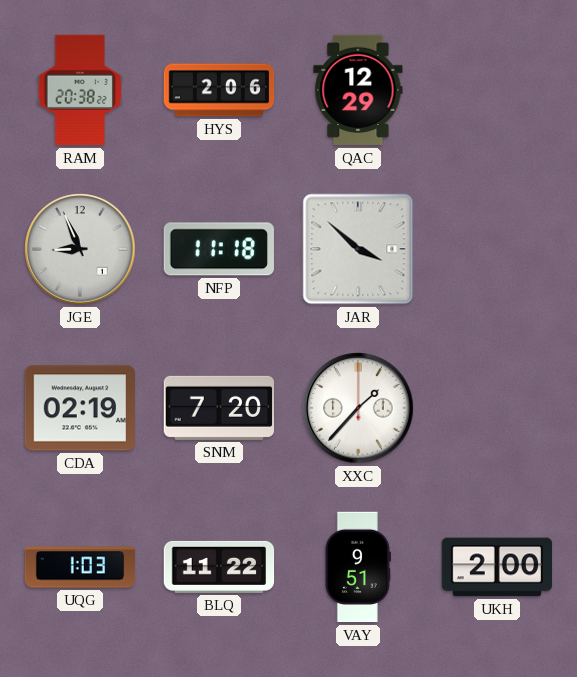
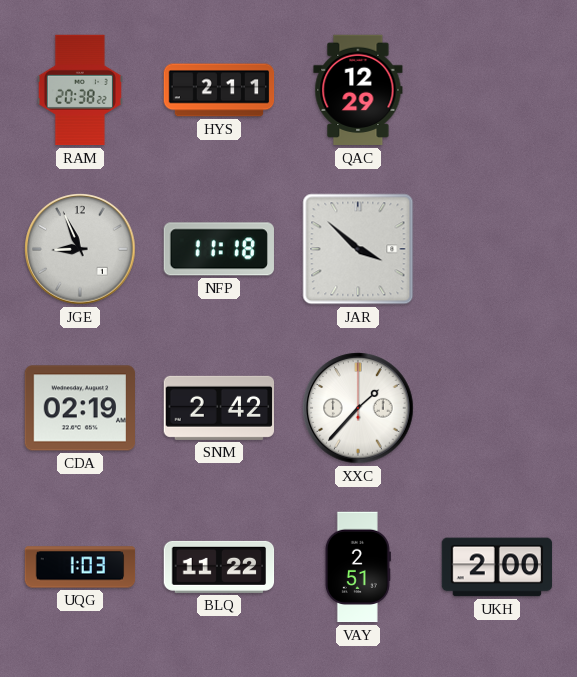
HYS: 2:06 -> 2:11 (219, 90)
SNM: 7:20 -> 2:42 (218, 408)
VAY: 9:51 -> 2:51 (358, 567)
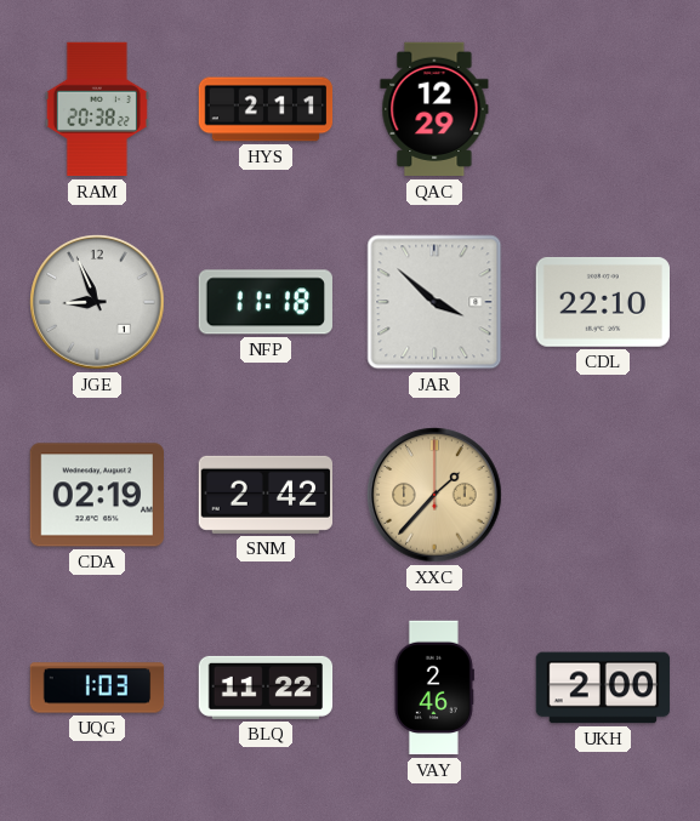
CDL: none -> 22:10 (602, 302)
XXC dial: white -> champagne (434, 495)
VAY: 2:51 -> 2:46 (434, 688)
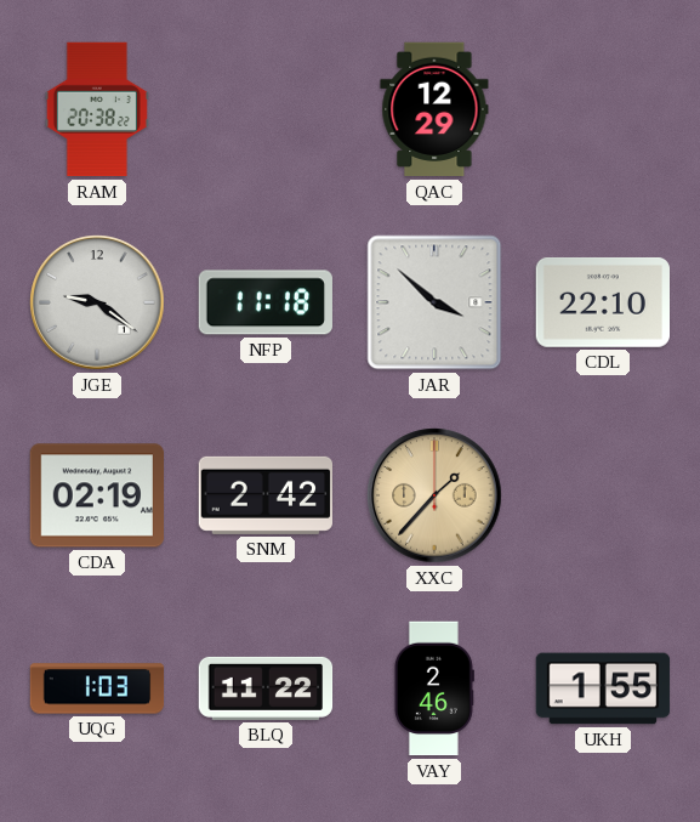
HYS: 2:11 -> none (266, 109)
JGE: 8:56 -> 9:21 (97, 302)
UKH: 2:00 -> 1:55 (603, 688)
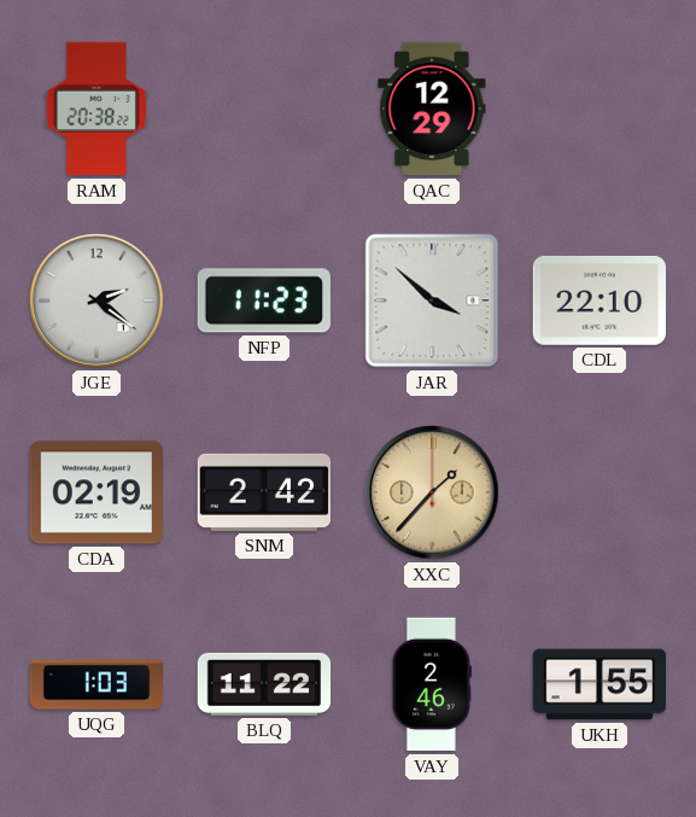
JGE: 9:21 -> 2:21 (96, 300)
NFP: 11:18 -> 11:23 (264, 300)
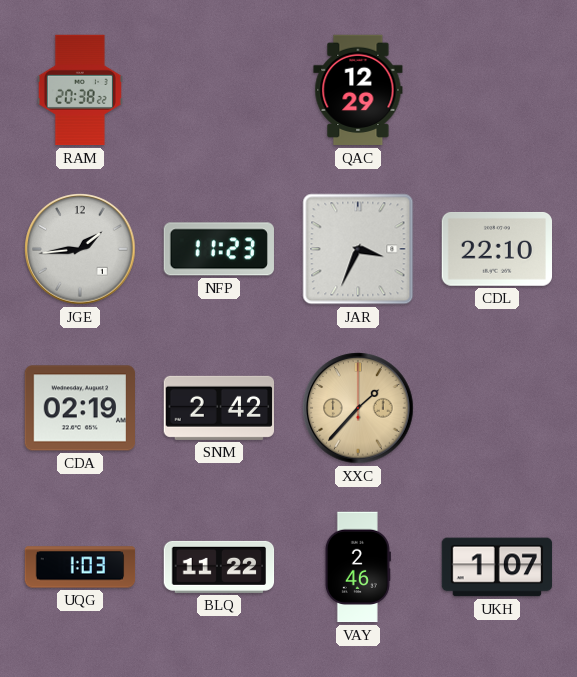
JGE: 2:21 -> 1:44 (80, 249)
JAR: 3:52 -> 3:34 (358, 249)
UKH: 1:55 -> 1:07 (497, 567)
